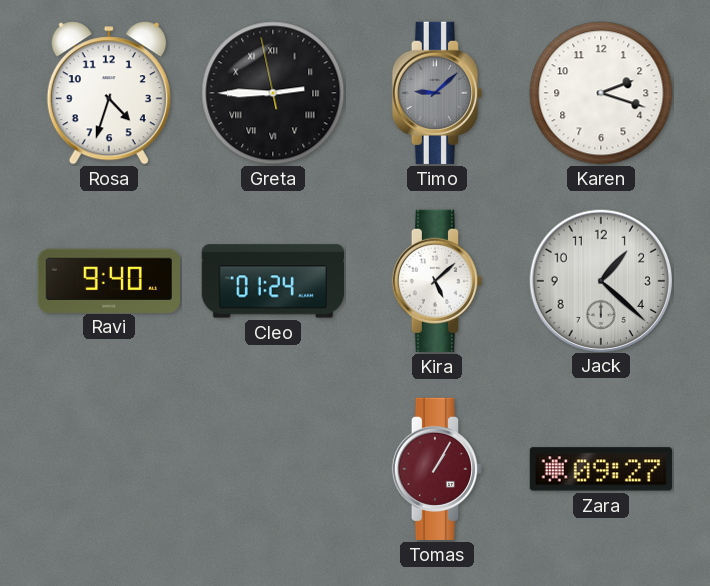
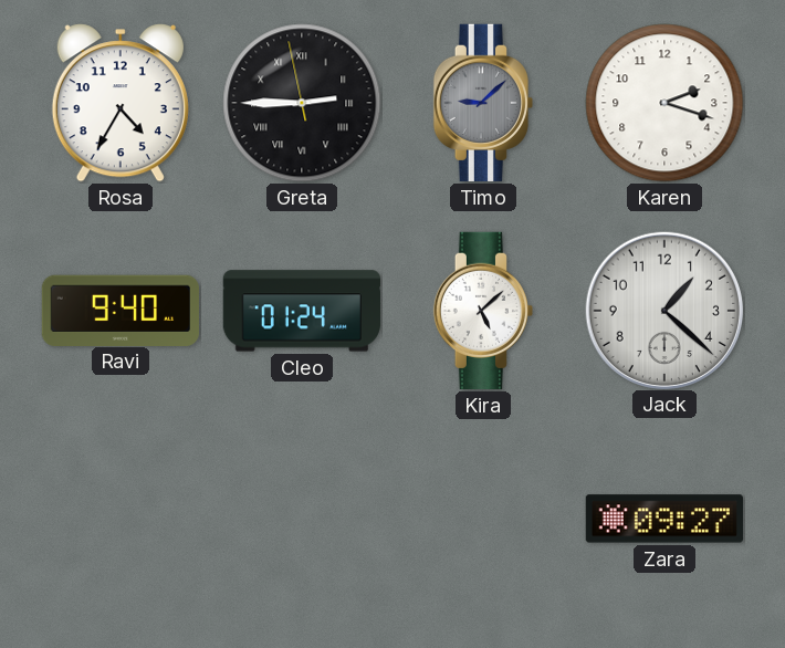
Rosa: 4:33 -> 4:35 (121, 103)
Tomas: 1:05 -> none (436, 469)
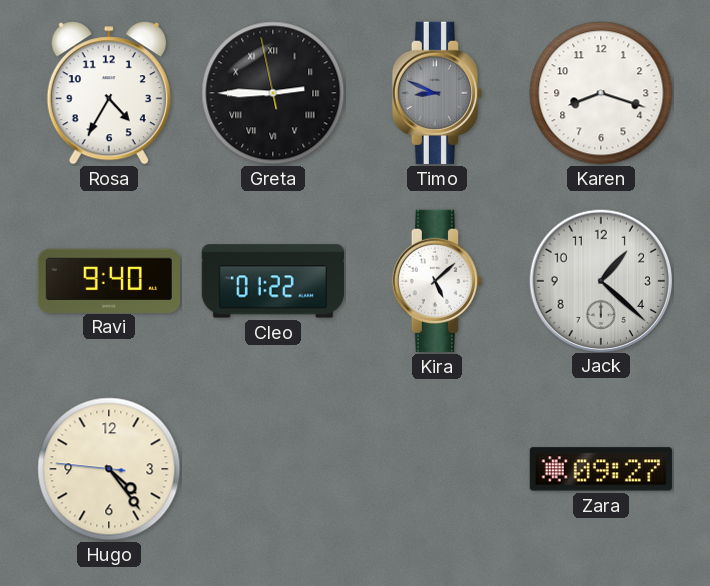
Timo: 9:08 -> 8:49 (436, 93)
Karen: 2:18 -> 8:18 (601, 93)
Cleo: 01:24 -> 01:22 (272, 281)
Hugo: none -> 4:23 (109, 469)
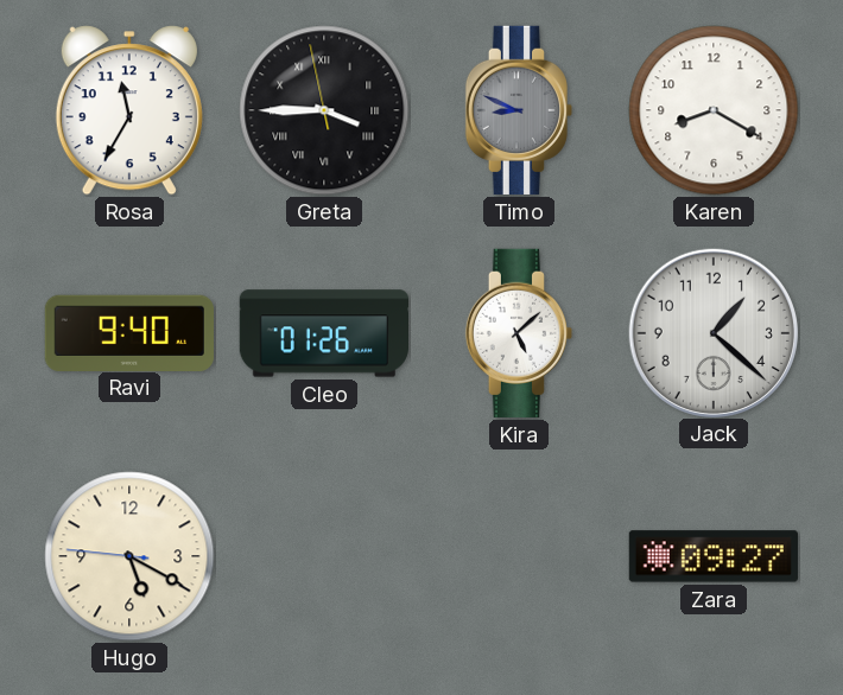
Rosa: 4:35 -> 11:35 (129, 110)
Greta: 2:44 -> 3:44 (324, 110)
Karen: 8:18 -> 8:20 (714, 110)
Cleo: 01:22 -> 01:26 (323, 333)
Hugo: 4:23 -> 5:19 (129, 556)
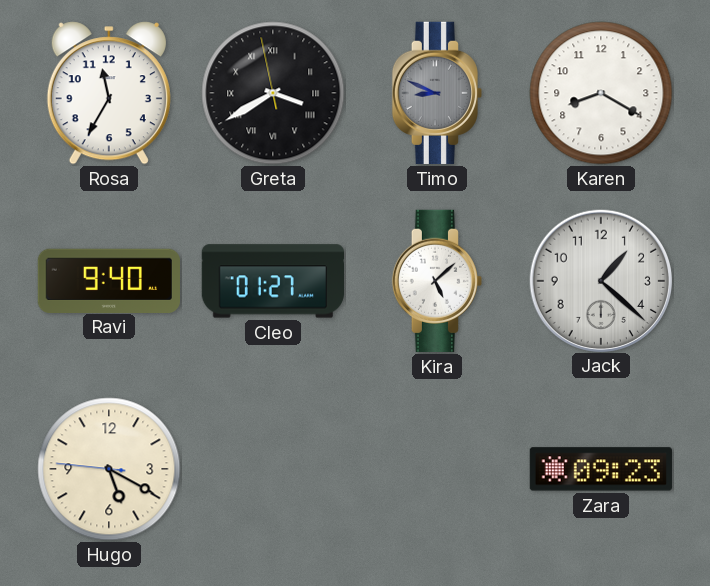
Greta: 3:44 -> 3:39 (273, 93)
Cleo: 01:26 -> 01:27 (272, 281)
Zara: 09:27 -> 09:23 (600, 469)
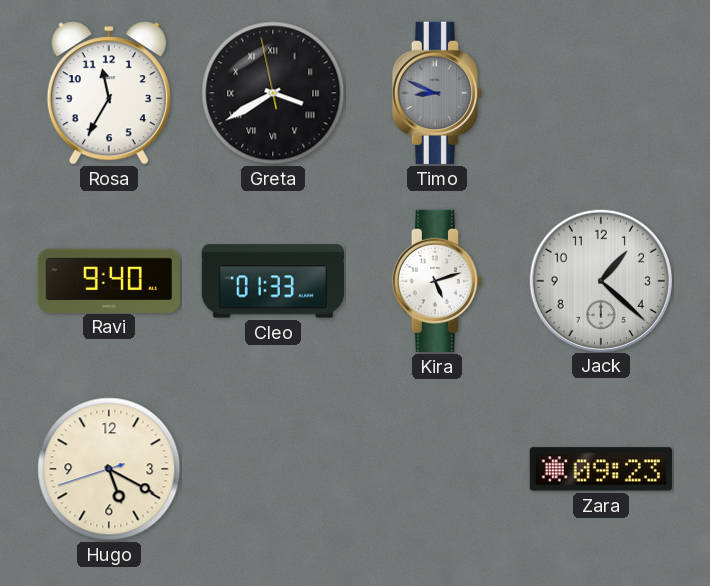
Karen: 8:20 -> none (601, 93)
Cleo: 01:27 -> 01:33 (272, 281)
Kira: 5:08 -> 5:12 (436, 281)
Hugo: 5:19:46 -> 5:19:42 (109, 469)
